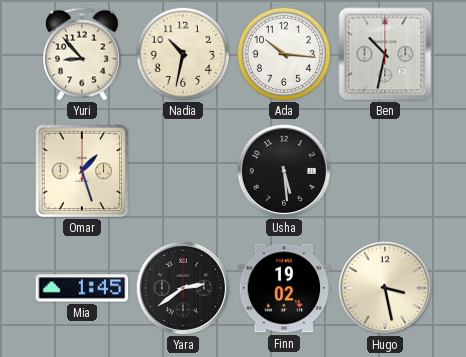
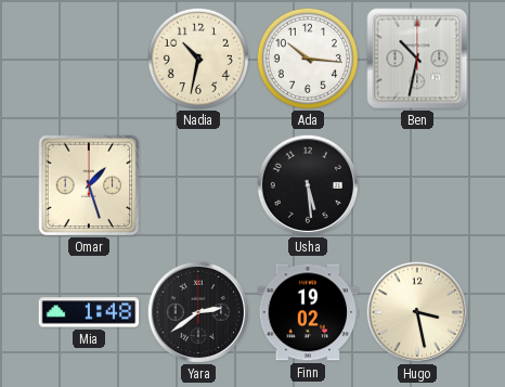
Yuri: 8:53 -> none (83, 54)
Mia: 1:45 -> 1:48 (89, 312)
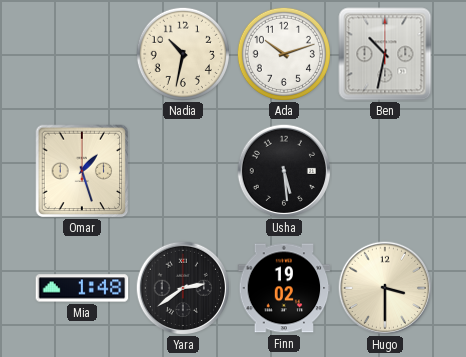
Ada: 10:16 -> 10:12 (284, 54)
Hugo: 3:28 -> 3:30 (384, 287)
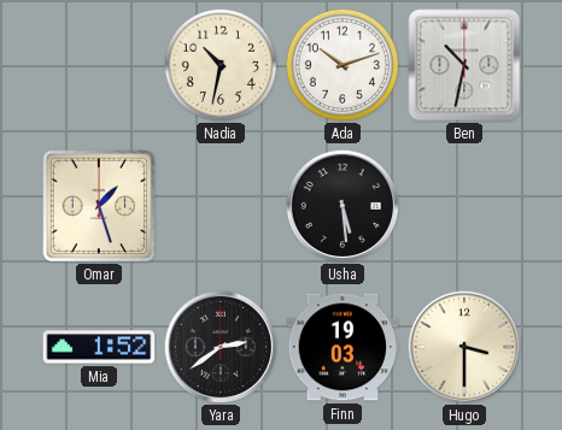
Mia: 1:48 -> 1:52 (99, 347)
Finn: 19:02 -> 19:03 (343, 347)
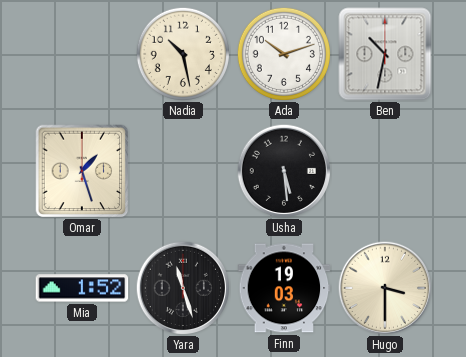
Nadia: 10:32 -> 10:28 (183, 54)
Yara: 2:39 -> 11:27 (182, 287)
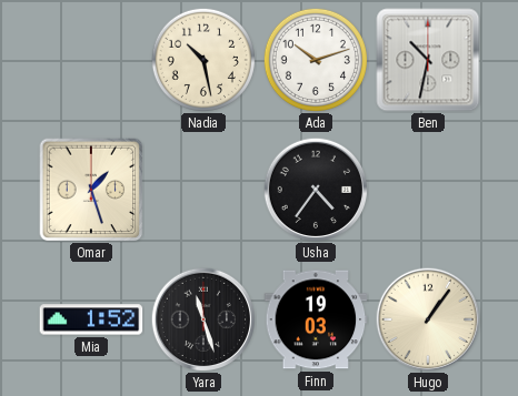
Usha: 5:29 -> 4:36 (315, 189)
Hugo: 3:30 -> 1:06 (427, 318)
